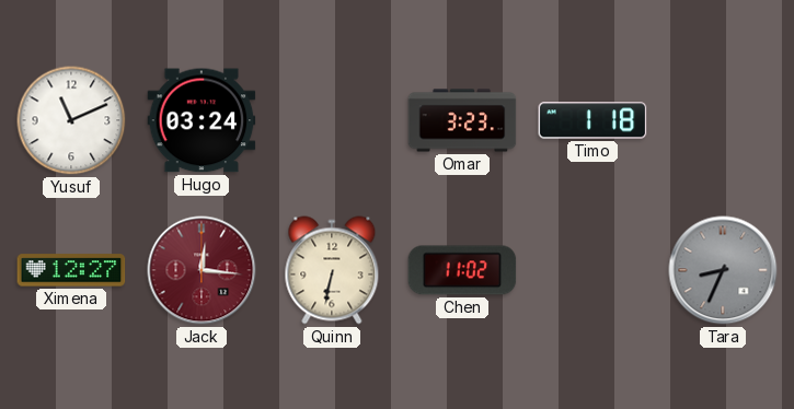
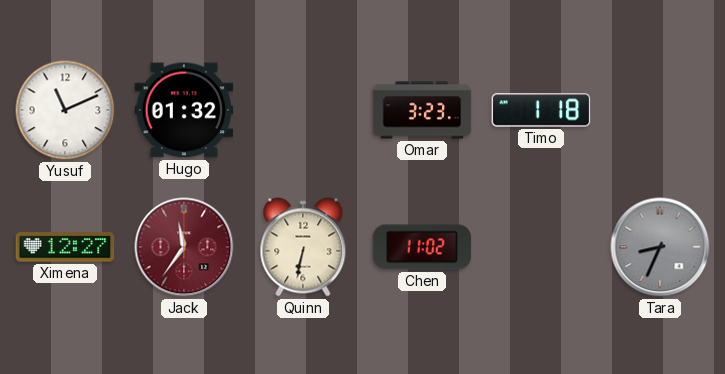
Hugo: 03:24 -> 01:32 (184, 110)
Jack: 12:16 -> 11:36 (184, 247)
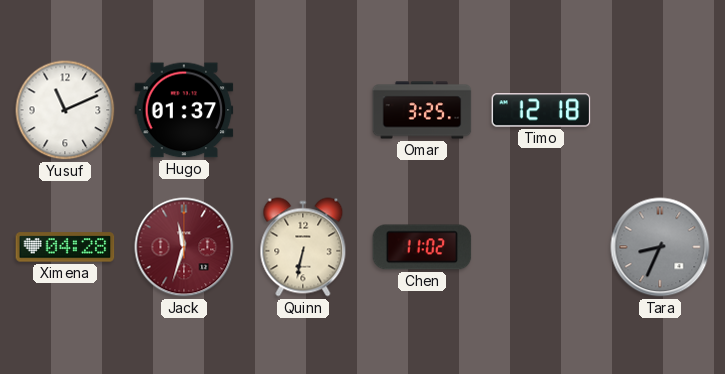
Hugo: 01:32 -> 01:37 (184, 110)
Omar: 3:23 -> 3:25 (422, 110)
Timo: 1:18 -> 12:18 (541, 110)
Ximena: 12:27 -> 04:28 (65, 247)
Jack: 11:36 -> 11:33 (184, 247)
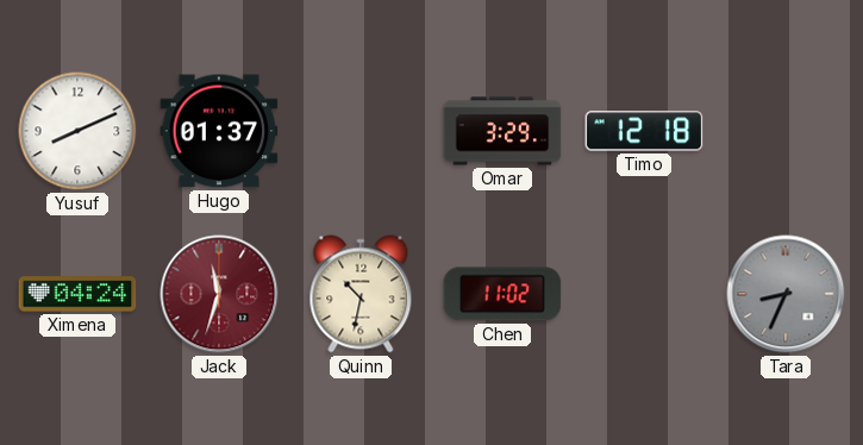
Yusuf: 11:11 -> 8:11 (77, 131)
Omar: 3:25 -> 3:29 (502, 131)
Ximena: 04:28 -> 04:24 (77, 294)
Quinn: 6:32 -> 10:32 (361, 294)
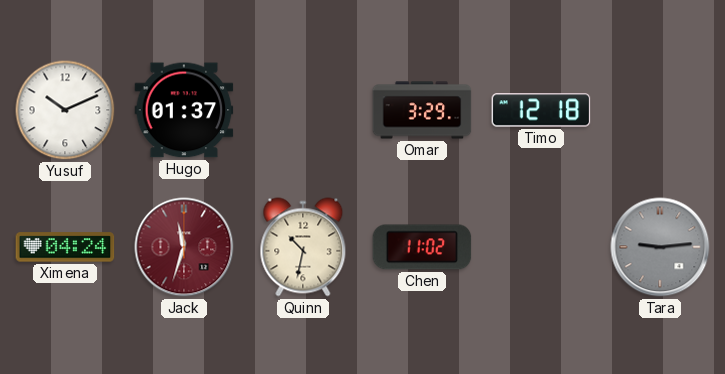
Yusuf: 8:11 -> 10:11 (65, 110)
Tara: 8:34 -> 9:14 (660, 247)
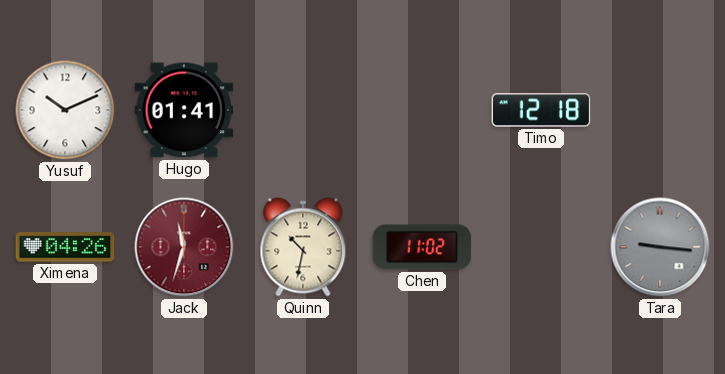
Hugo: 01:37 -> 01:41 (184, 110)
Omar: 3:29 -> none (422, 110)
Ximena: 04:24 -> 04:26 (65, 247)
Tara: 9:14 -> 9:16 (660, 247)
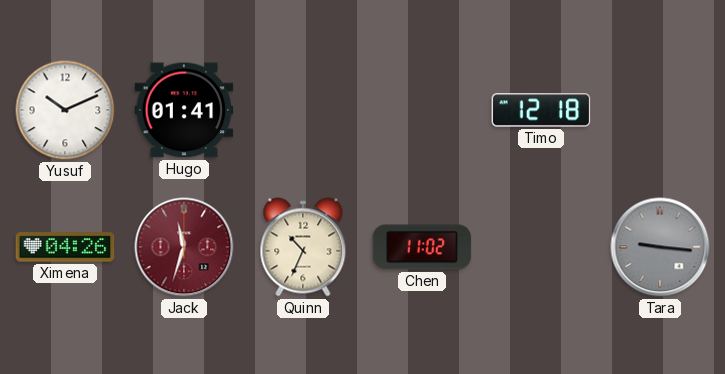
Quinn: 10:32 -> 10:34 (303, 247)
